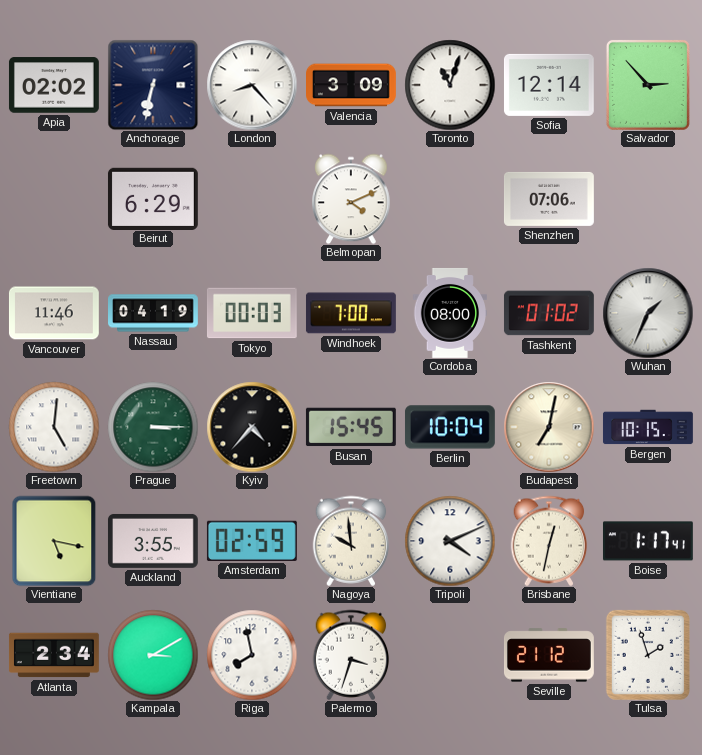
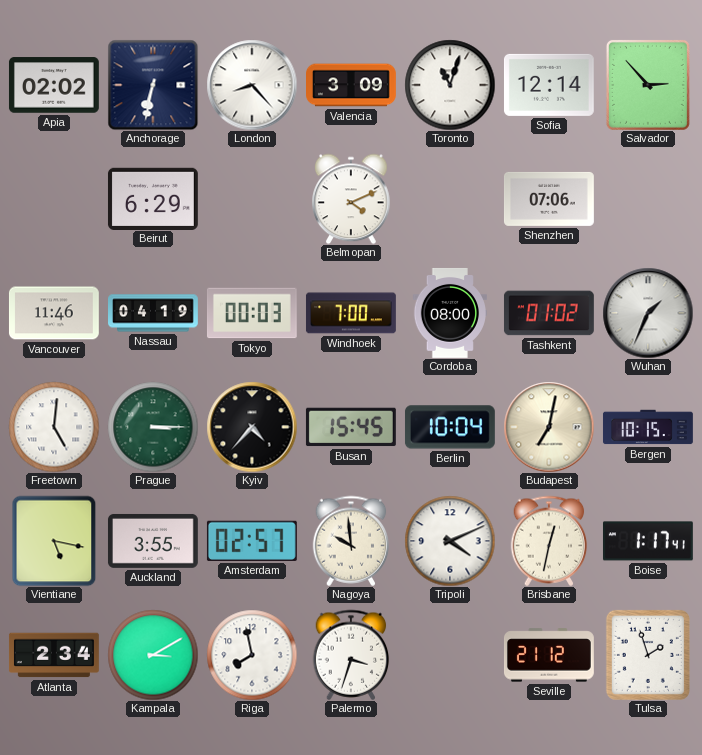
Amsterdam: 02:59 -> 02:57 (252, 541)
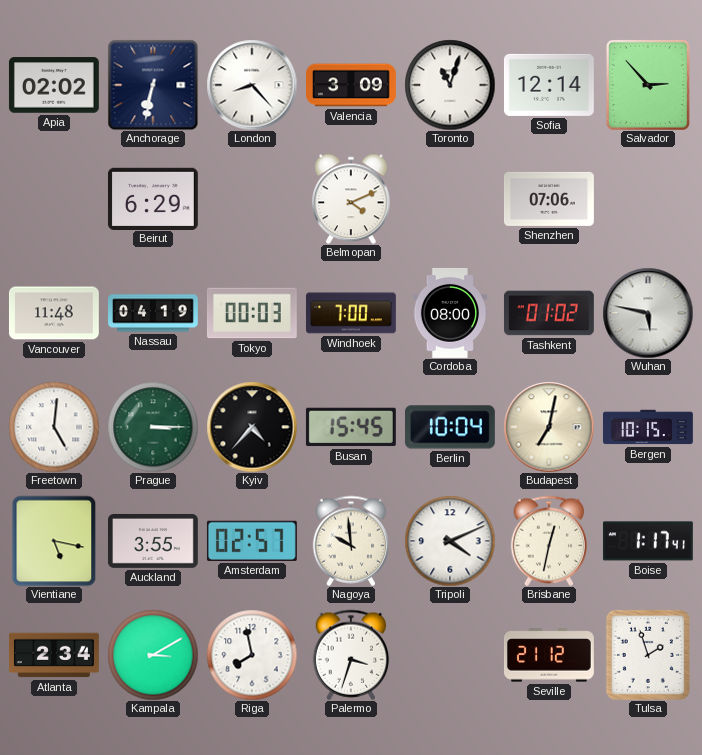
Vancouver: 11:46 -> 11:48 (54, 313)
Wuhan: 1:34 -> 5:47 (648, 313)
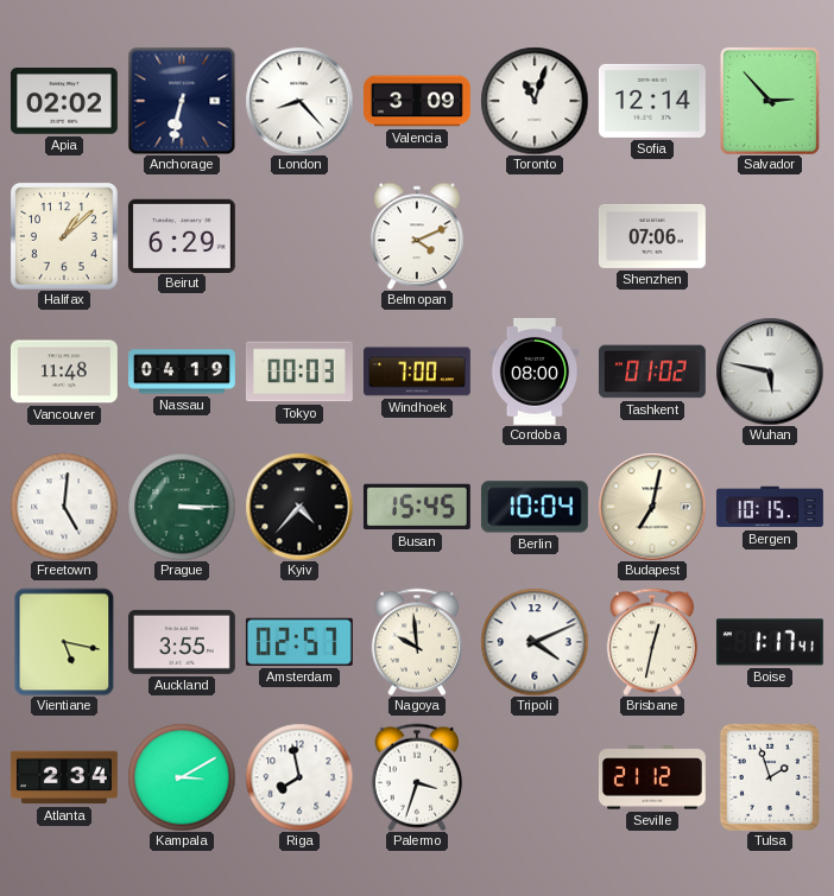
Halifax: none -> 1:08 (64, 236)
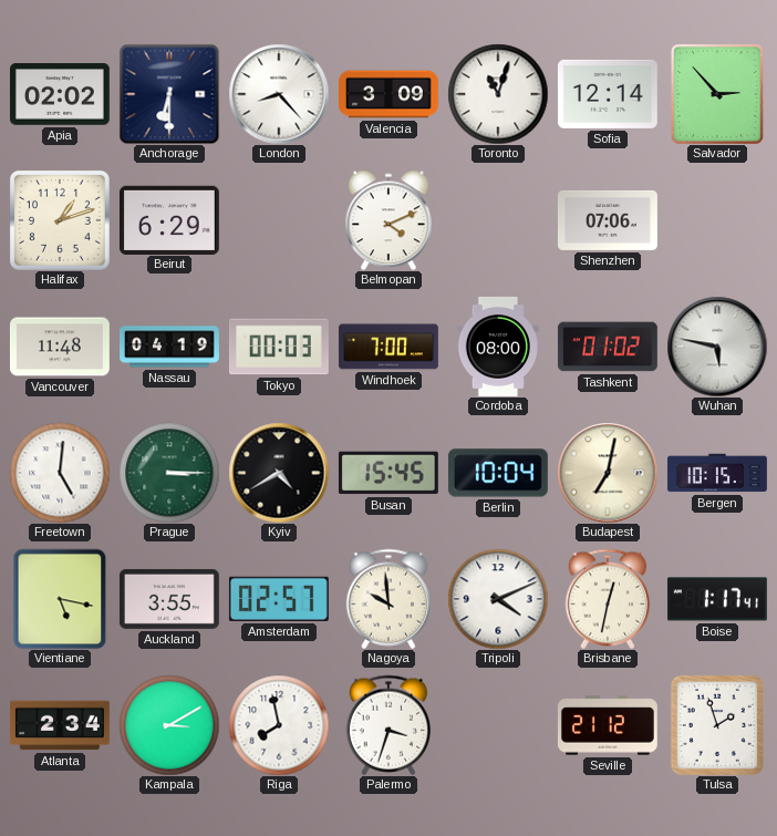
Anchorage: 6:32 -> 6:30 (169, 94)
Halifax: 1:08 -> 1:12 (60, 220)
Kyiv: 4:37 -> 4:40 (279, 473)
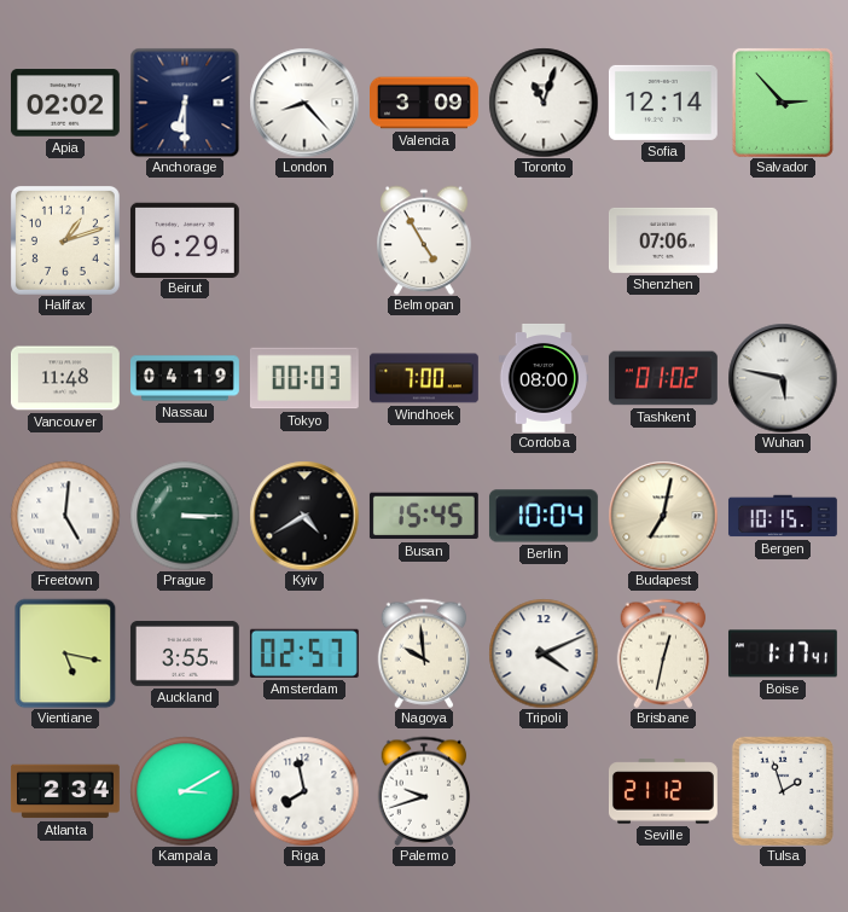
Belmopan: 4:11 -> 4:55 (425, 240)
Palermo: 3:33 -> 9:42 (424, 791)
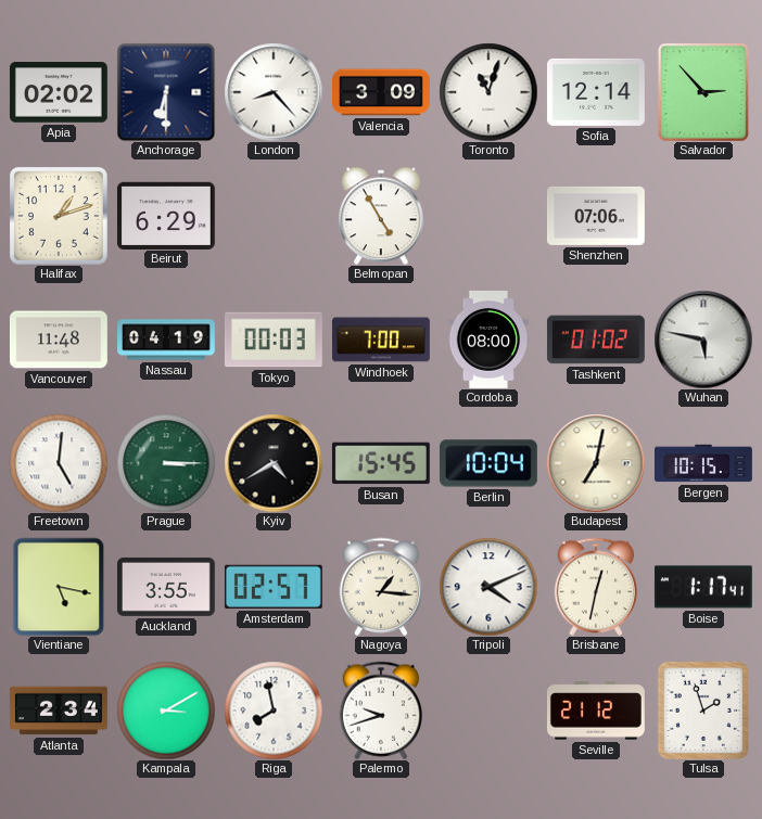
Nagoya: 9:59 -> 1:16 (381, 587)
